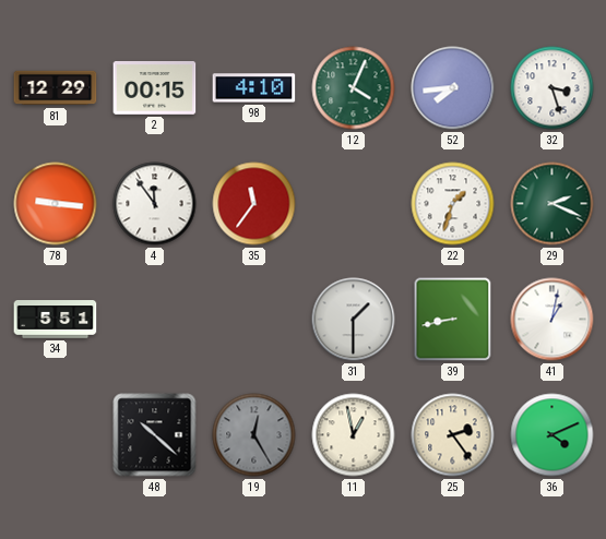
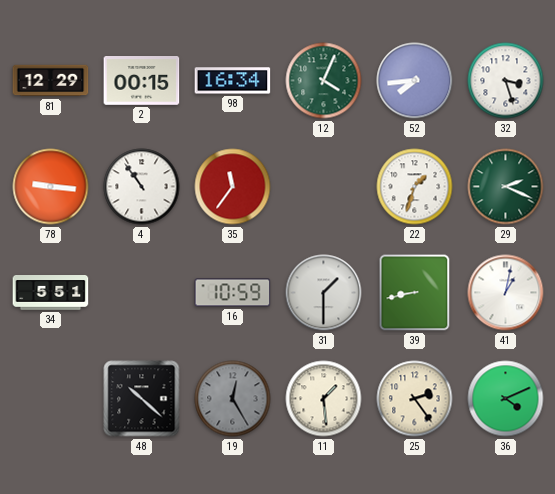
98: 4:10 -> 16:34 (233, 81)
4: 11:54 -> 10:54 (142, 187)
16: none -> 10:59 (233, 293)
11: 12:58 -> 1:29 (324, 399)
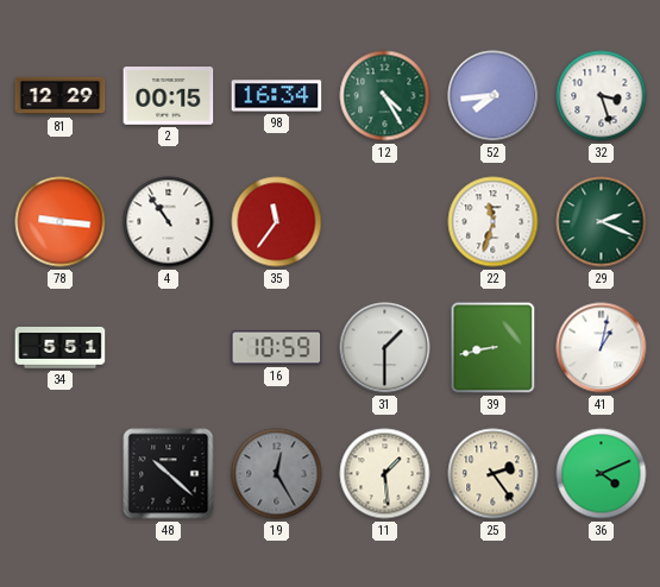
12: 4:04 -> 4:25 (385, 96)
22: 1:33 -> 11:33 (494, 222)
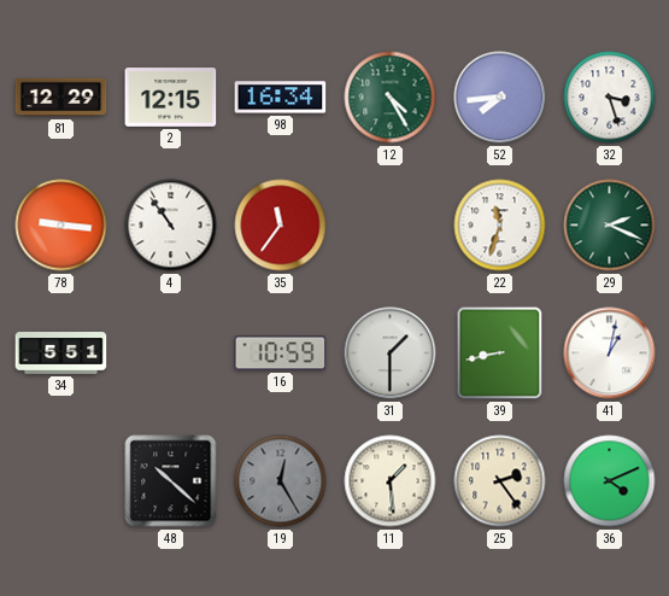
2: 00:15 -> 12:15 (171, 98)
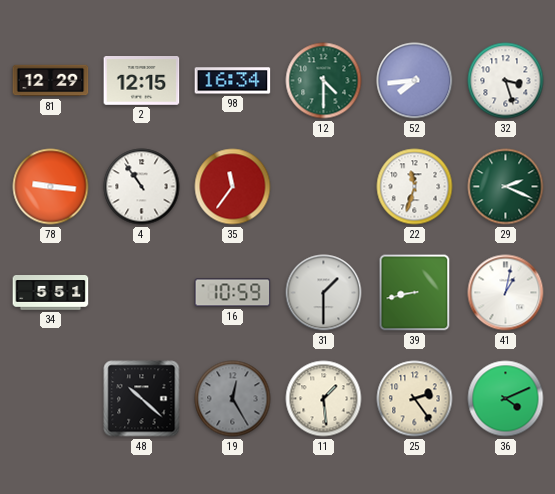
12: 4:25 -> 4:30 (324, 81)
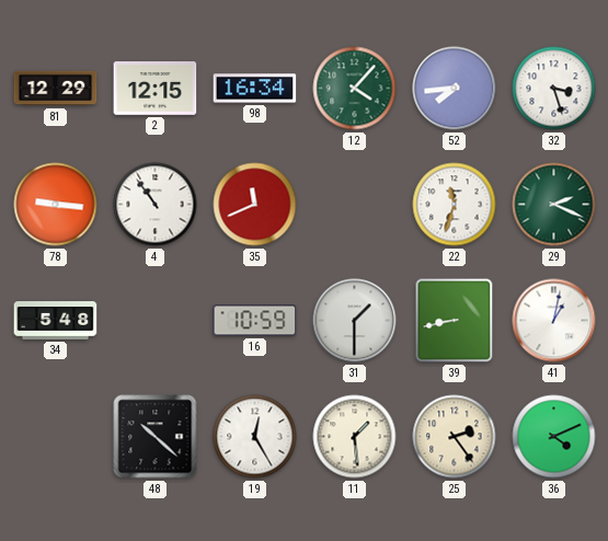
12: 4:30 -> 4:07 (355, 89)
35: 11:36 -> 11:41 (255, 205)
34: 5:51 -> 5:48 (56, 321)
19 dial: grey -> white (255, 437)
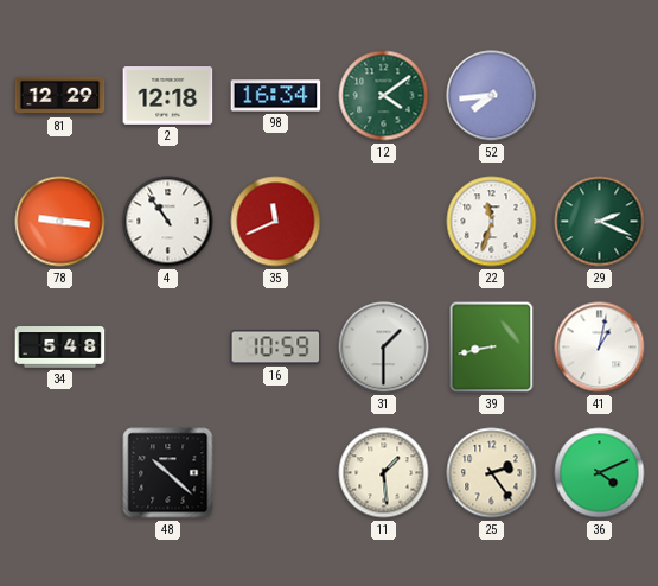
2: 12:15 -> 12:18 (168, 96)
12: 4:07 -> 4:09 (384, 96)
32: 3:27 -> none (554, 89)
19: 12:25 -> none (255, 437)
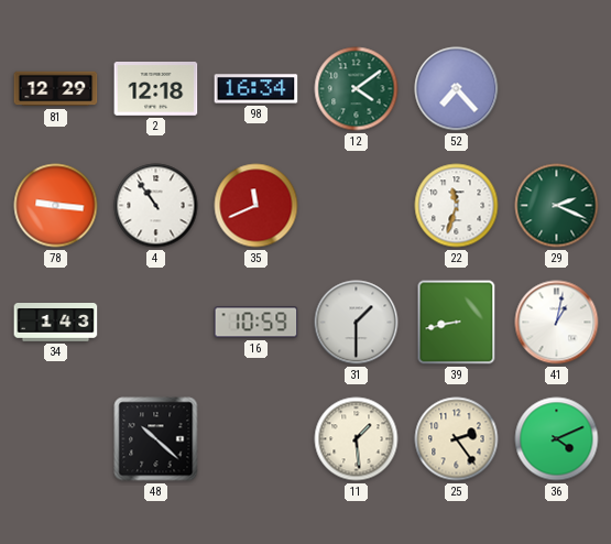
52: 7:44 -> 7:23 (457, 89)
34: 5:48 -> 1:43 (56, 323)
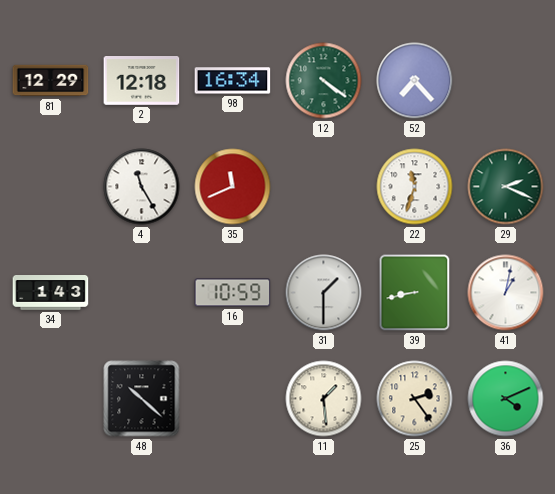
12: 4:09 -> 4:21 (324, 81)
78: 9:16 -> none (56, 206)
4: 10:54 -> 11:25 (142, 187)
